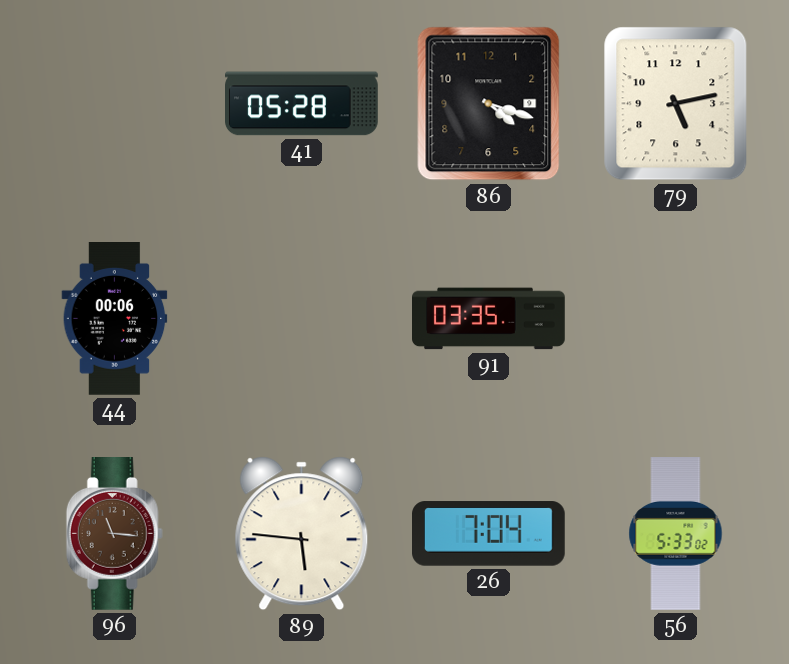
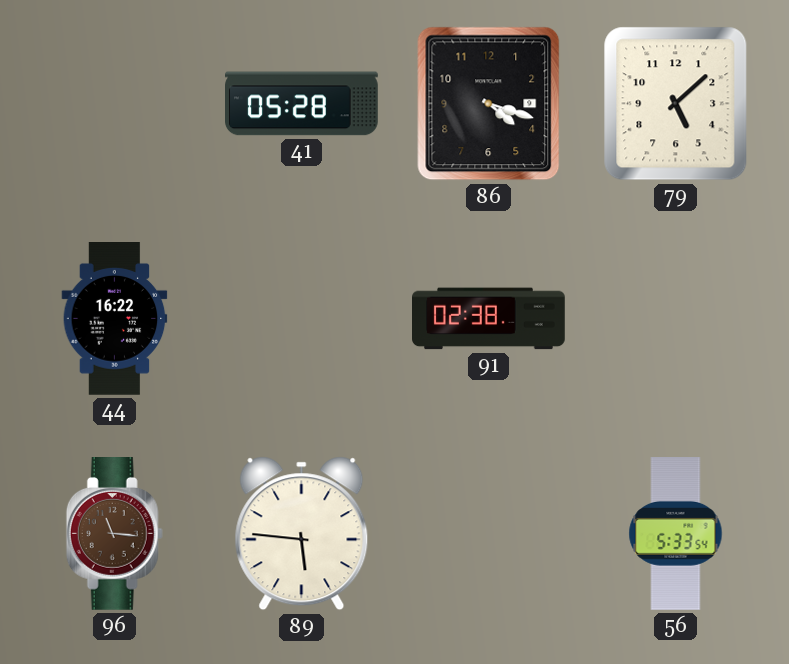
79: 5:13 -> 5:08 (676, 104)
44: 00:06 -> 16:22 (115, 319)
91: 03:35 -> 02:38 (489, 319)
26: 7:04 -> none (489, 534)
56: 5:33:02 -> 5:33:54 (676, 534)
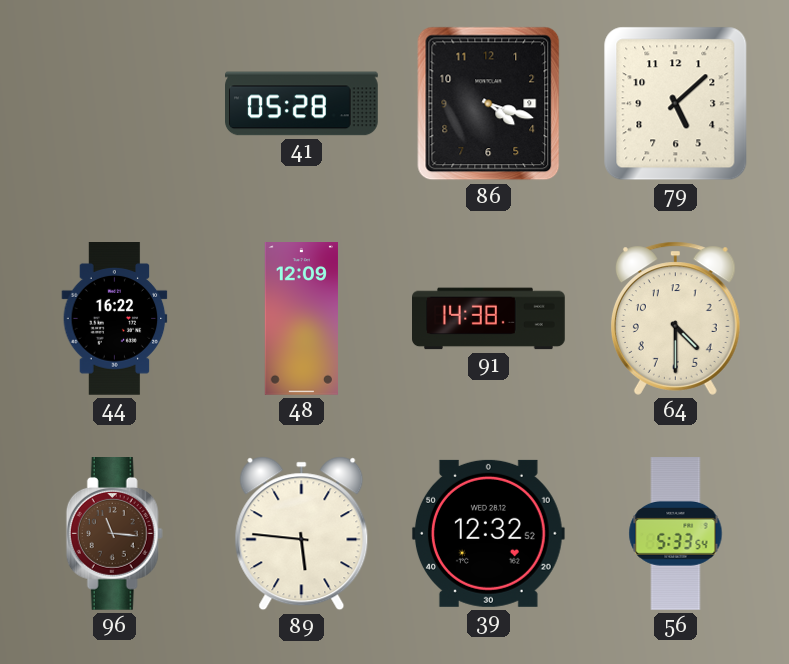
48: none -> 12:09 (301, 319)
91: 02:38 -> 14:38 (489, 319)
64: none -> 4:30 (675, 318)
39: none -> 12:32 (488, 533)
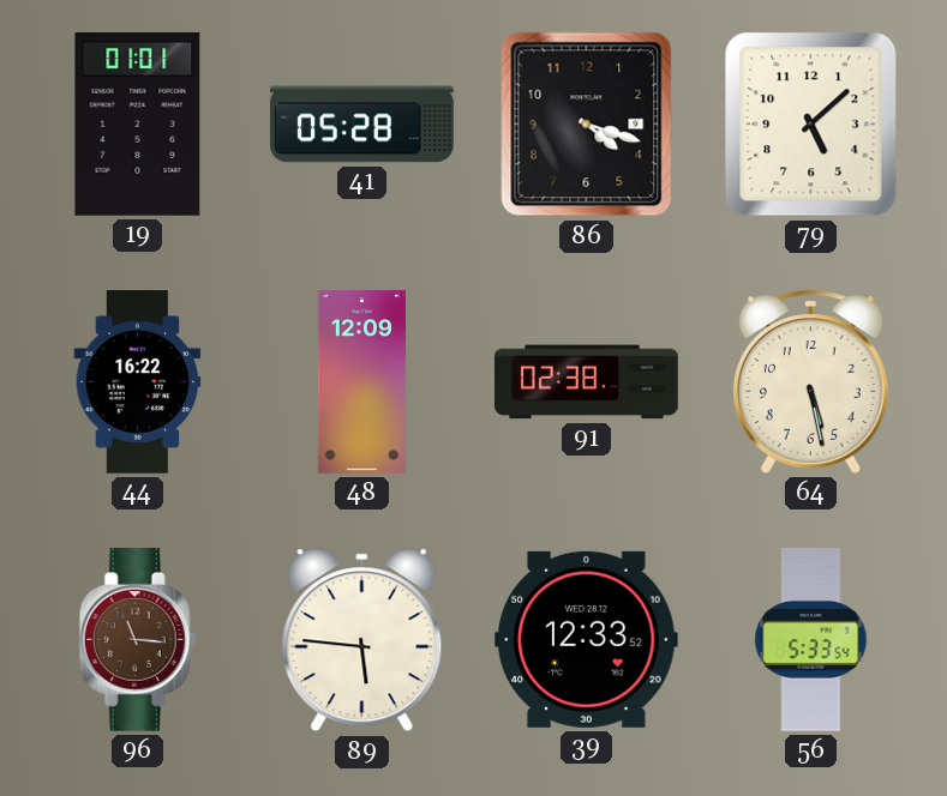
19: none -> 01:01 (138, 125)
91: 14:38 -> 02:38 (587, 382)
64: 4:30 -> 5:28 (810, 381)
39: 12:32 -> 12:33 (586, 639)
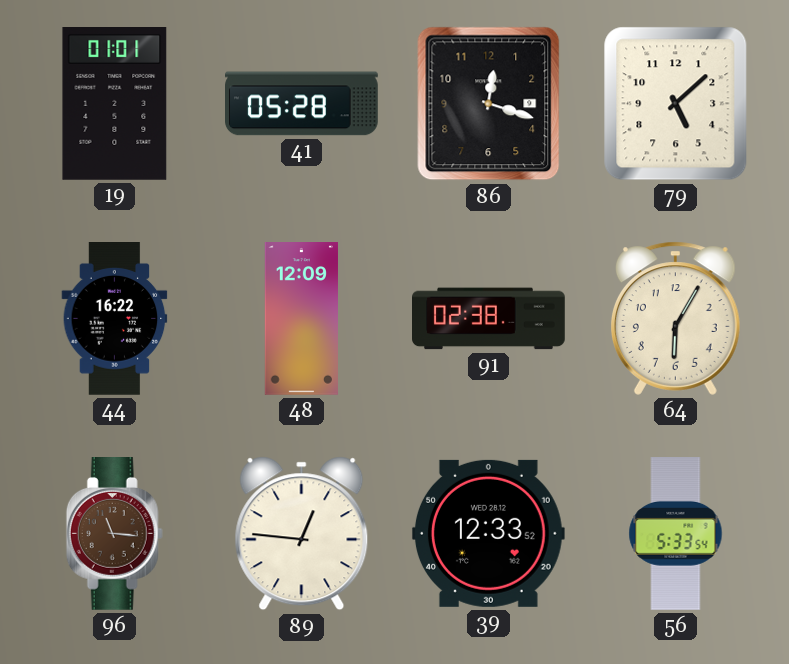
86: 4:18 -> 12:18 (489, 104)
64: 5:28 -> 6:05 (675, 318)
89: 5:46 -> 12:46 (302, 534)
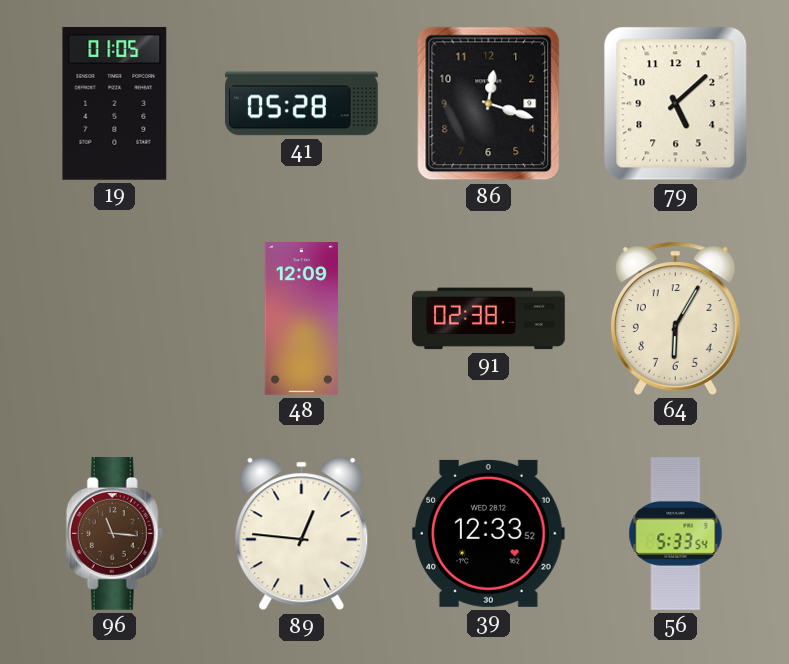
19: 01:01 -> 01:05 (115, 104)
44: 16:22 -> none (115, 319)
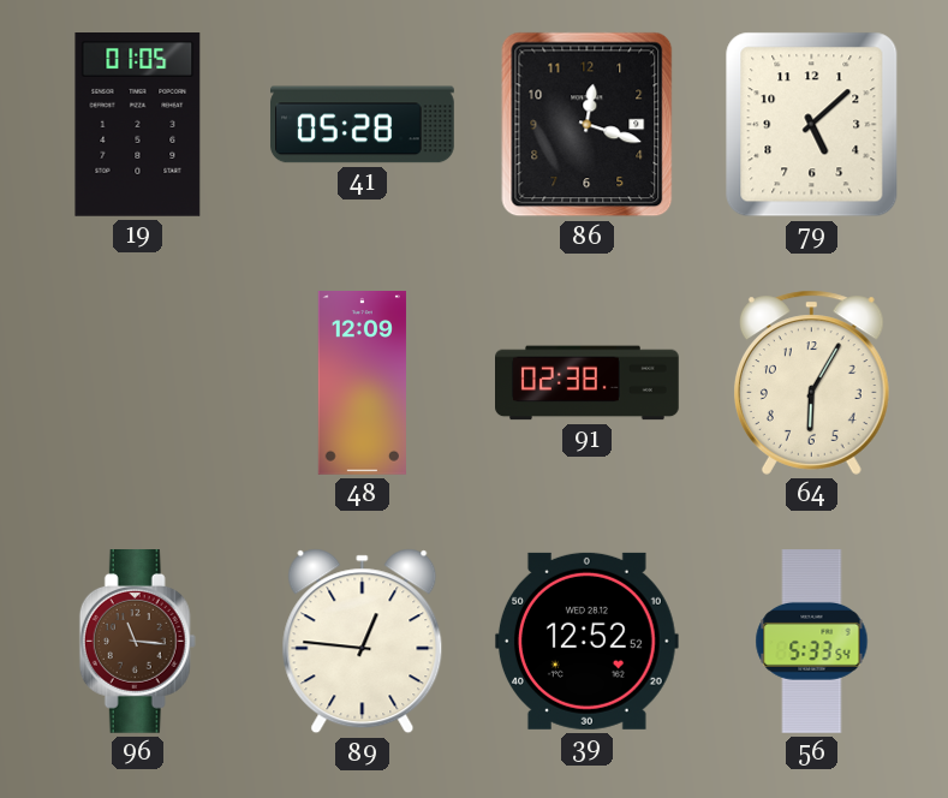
39: 12:33 -> 12:52 (586, 641)
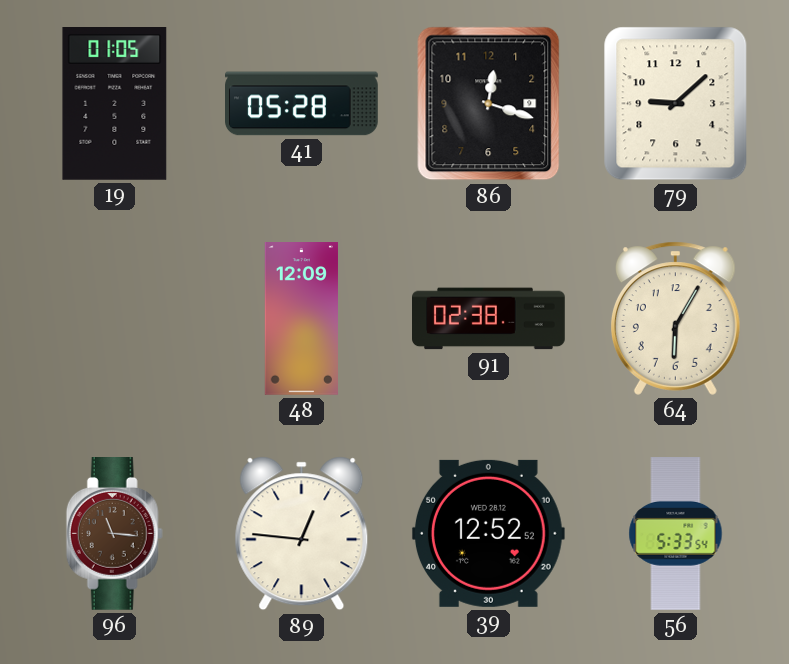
79: 5:08 -> 9:08 (676, 104)
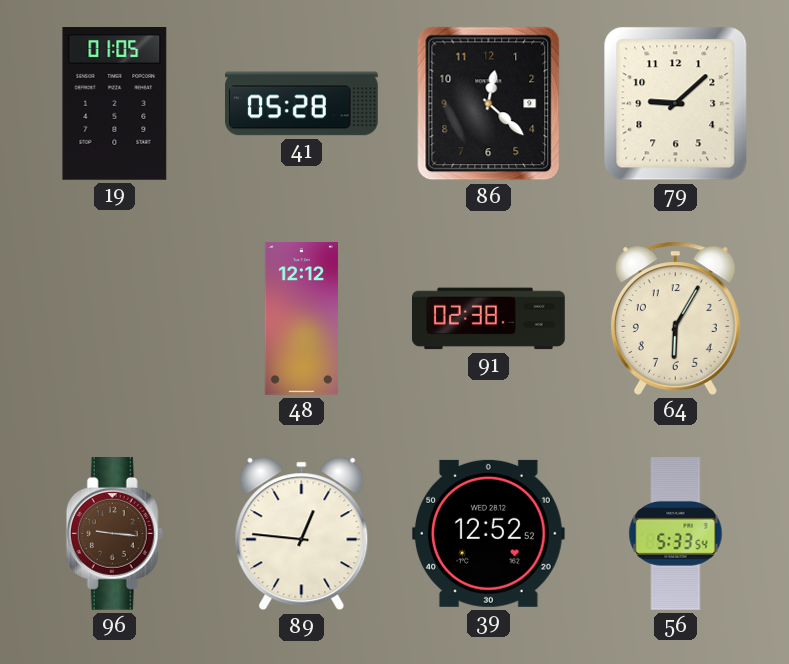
86: 12:18 -> 12:22 (489, 104)
48: 12:09 -> 12:12 (301, 319)
96: 11:16 -> 9:16 (114, 534)
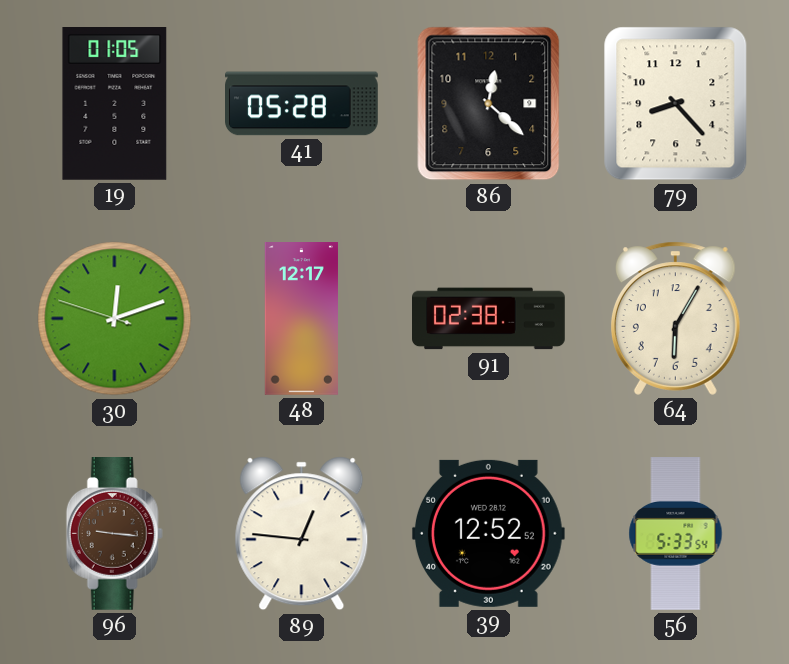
79: 9:08 -> 8:23 (676, 104)
30: none -> 12:11 (115, 319)
48: 12:12 -> 12:17 (301, 319)
